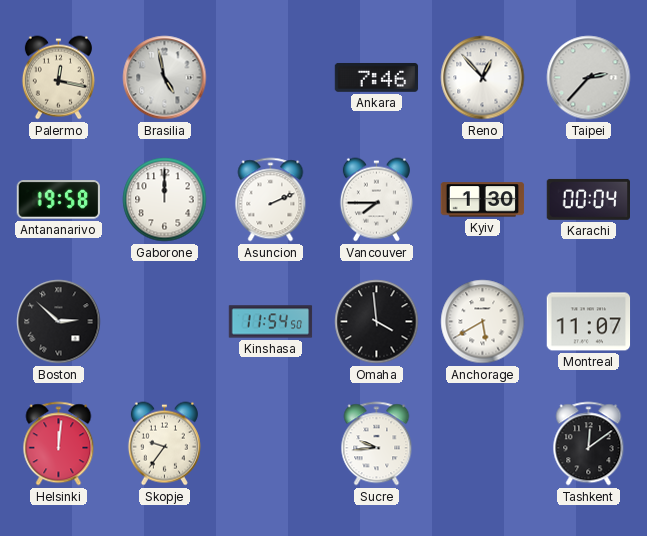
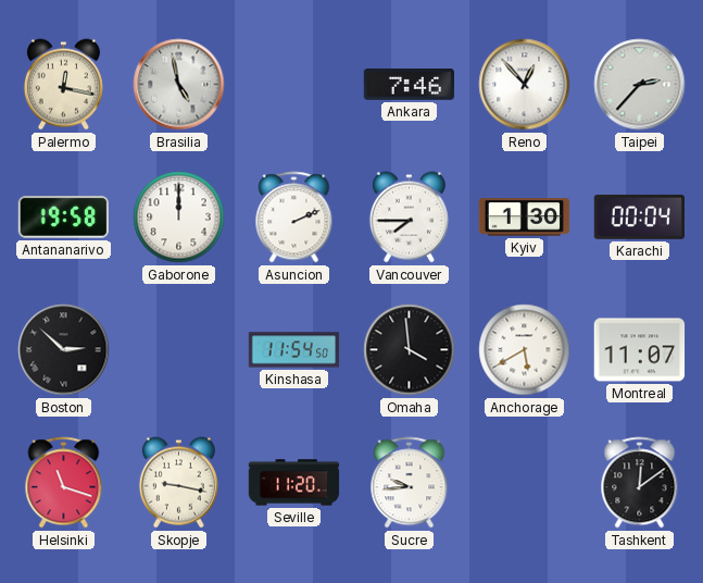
Helsinki: 12:01 -> 11:18 (64, 483)
Skopje: 9:36 -> 9:17 (178, 483)
Seville: none -> 11:20 (294, 483)
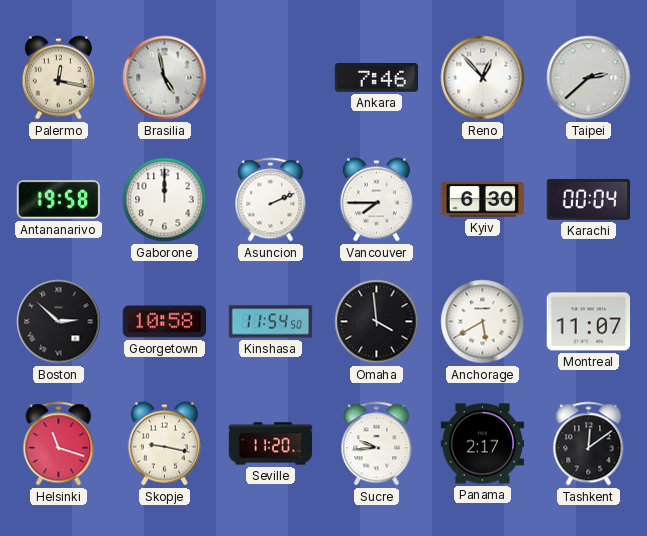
Taipei: 2:37 -> 2:38 (589, 78)
Kyiv: 1:30 -> 6:30 (483, 200)
Georgetown: none -> 10:58 (165, 322)
Panama: none -> 2:17 (483, 444)
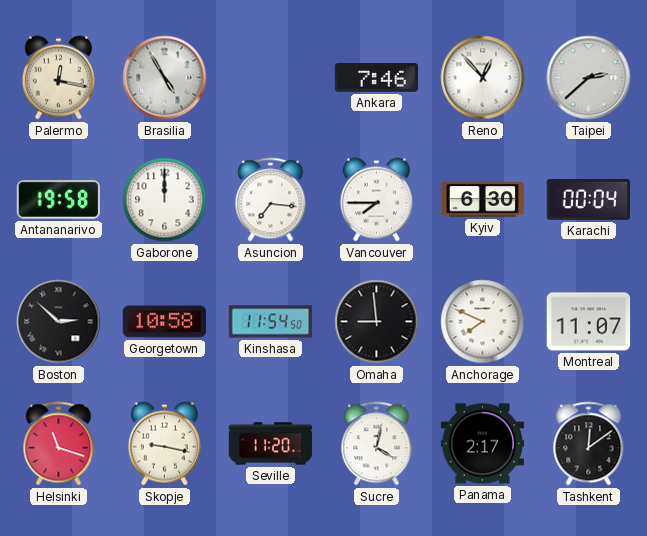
Brasilia: 4:58 -> 4:55 (165, 78)
Asuncion: 2:11 -> 7:16 (271, 200)
Omaha: 3:59 -> 8:59 (377, 322)
Anchorage: 5:40 -> 7:49 (483, 322)
Sucre: 9:44 -> 4:02 (377, 444)
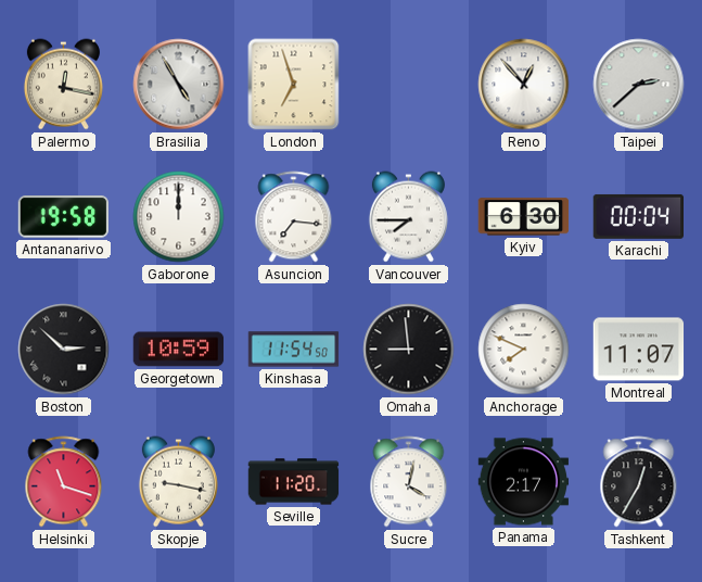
London: none -> 6:57 (294, 85)
Ankara: 7:46 -> none (377, 78)
Georgetown: 10:58 -> 10:59 (179, 350)
Tashkent: 12:09 -> 12:35 (639, 482)
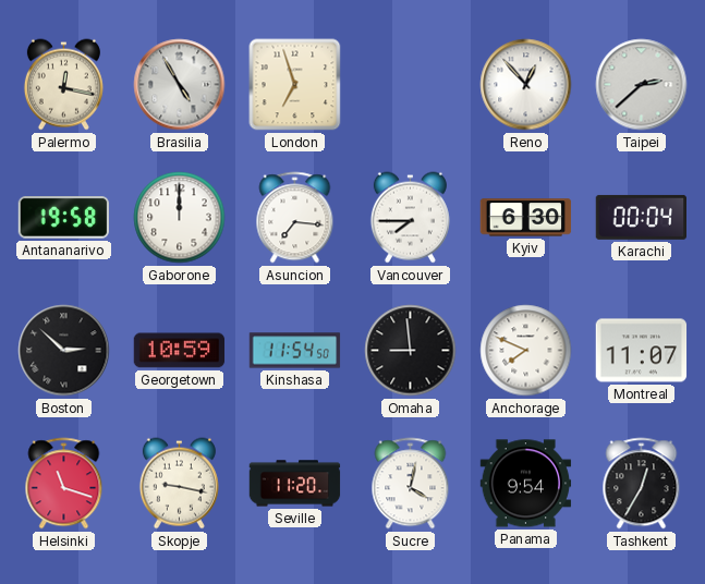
Panama: 2:17 -> 9:54 (526, 484)
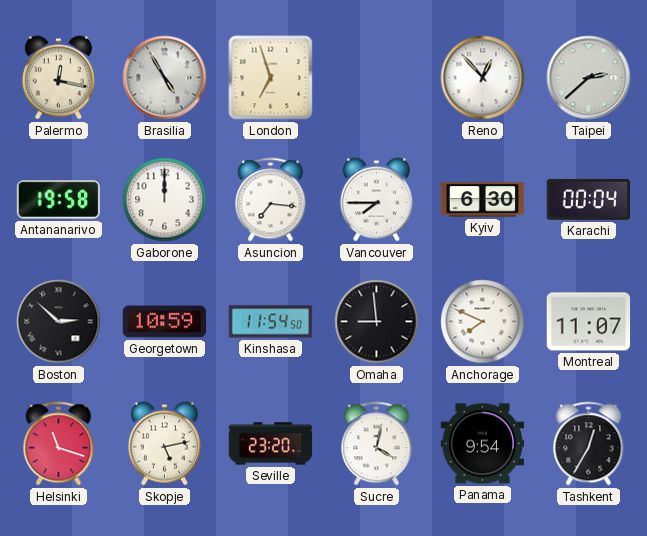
Skopje: 9:17 -> 5:13 (164, 444)
Seville: 11:20 -> 23:20 (271, 444)
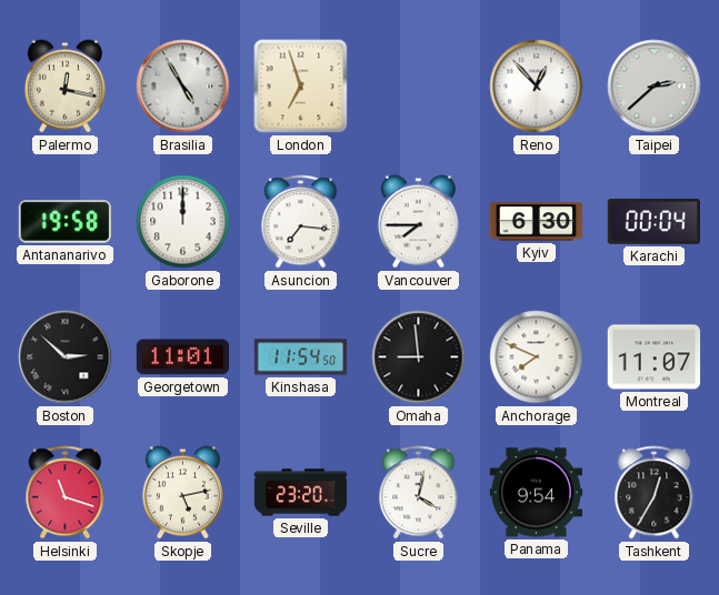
Georgetown: 10:59 -> 11:01 (183, 357)
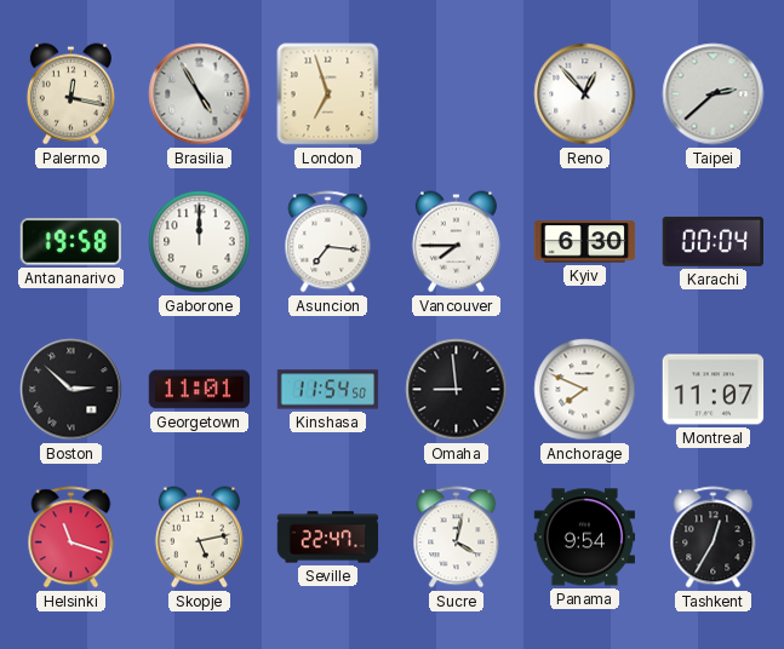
Seville: 23:20 -> 22:47 (328, 538)
